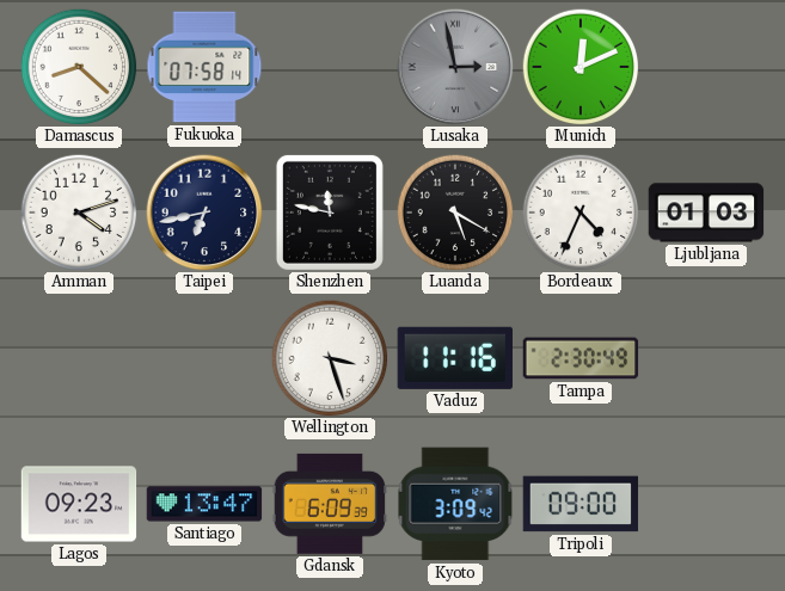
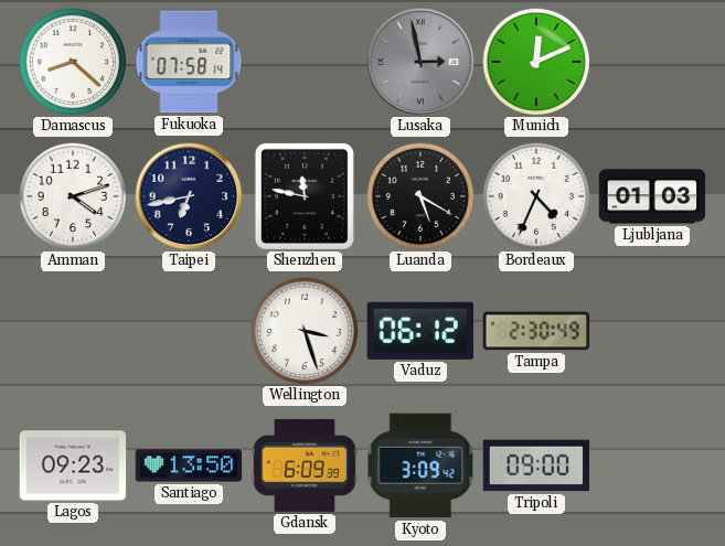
Vaduz: 11:16 -> 06:12 (420, 331)
Santiago: 13:47 -> 13:50 (189, 465)
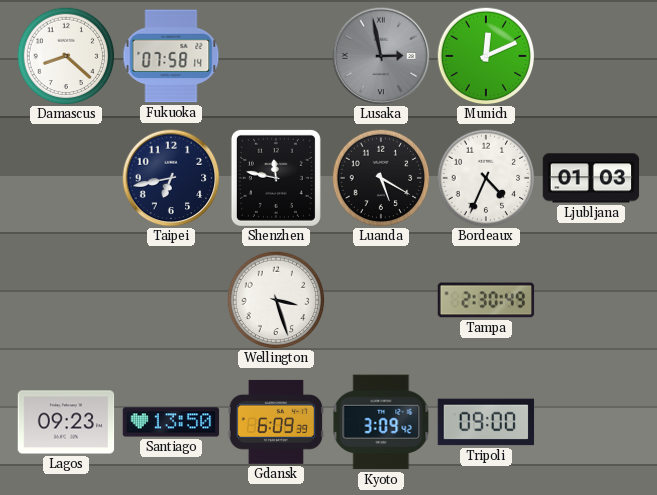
Amman: 4:12 -> none (73, 196)
Vaduz: 06:12 -> none (420, 331)
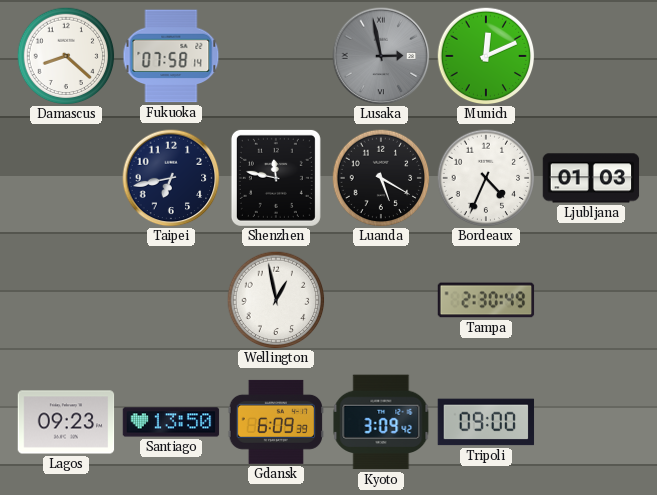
Wellington: 3:27 -> 12:58 (276, 300)
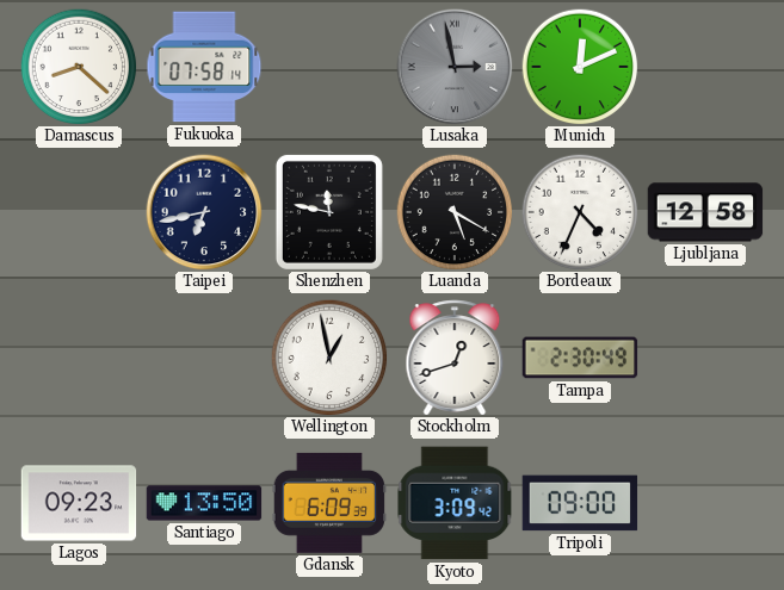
Ljubljana: 01:03 -> 12:58 (705, 212)
Stockholm: none -> 12:42 (455, 358)
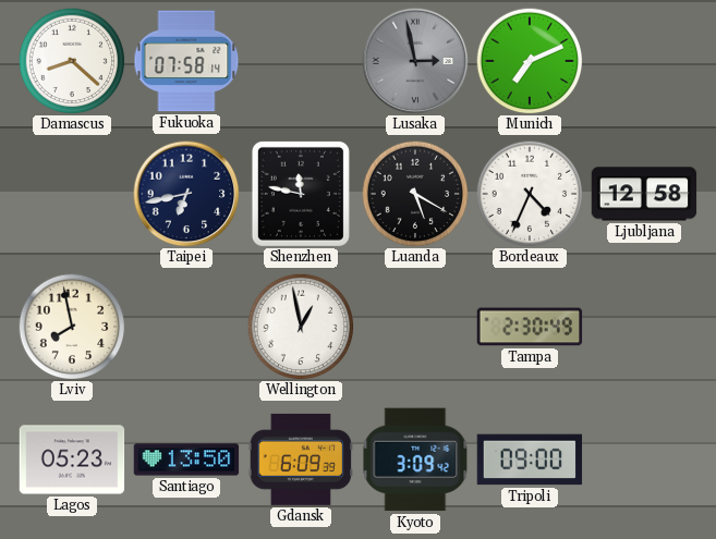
Munich: 12:11 -> 7:11 (530, 61)
Lviv: none -> 7:58 (72, 327)
Stockholm: 12:42 -> none (455, 358)
Lagos: 09:23 -> 05:23 (72, 460)
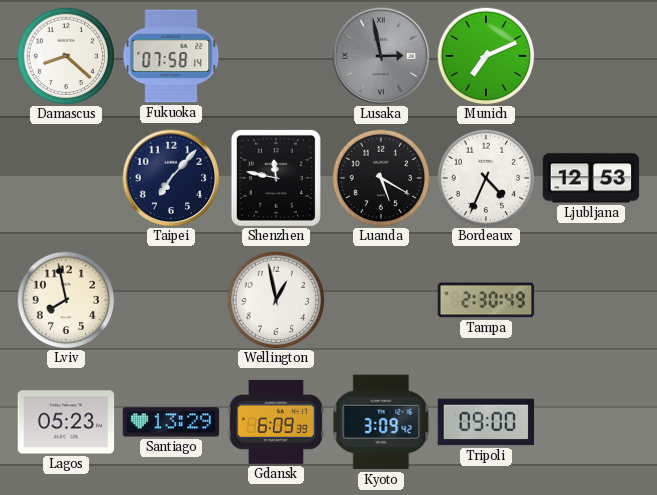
Taipei: 6:43 -> 7:07 (171, 178)
Ljubljana: 12:58 -> 12:53 (591, 178)
Santiago: 13:50 -> 13:29 (171, 422)
